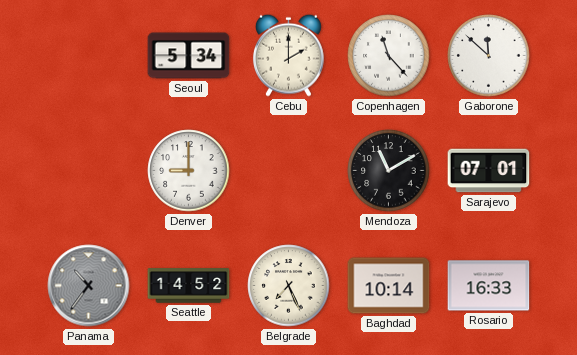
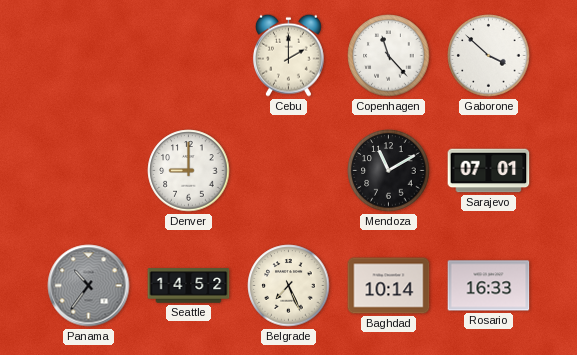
Seoul: 5:34 -> none (189, 56)
Gaborone: 11:52 -> 3:52 (489, 56)
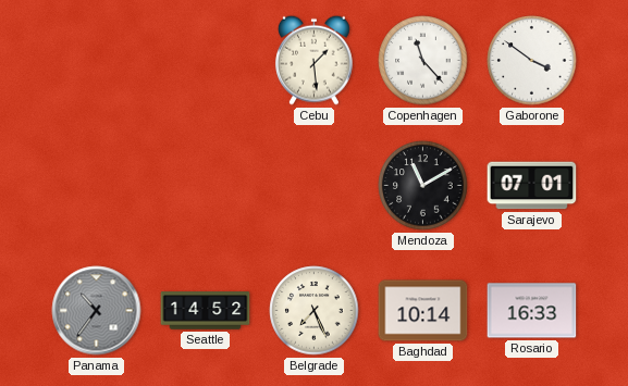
Cebu: 2:00 -> 1:29 (313, 60)
Gaborone: 3:52 -> 3:51 (532, 61)
Denver: 9:00 -> none (189, 171)
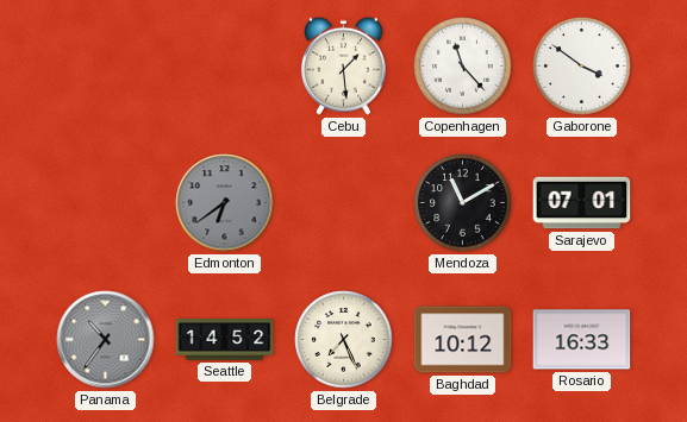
Edmonton: none -> 6:39 (225, 203)
Baghdad: 10:14 -> 10:12 (463, 340)
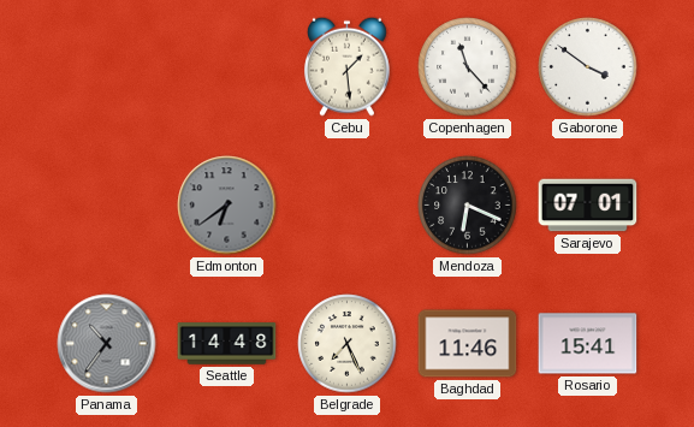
Mendoza: 11:10 -> 6:19 (468, 206)
Seattle: 14:52 -> 14:48 (227, 344)
Baghdad: 10:12 -> 11:46 (468, 344)
Rosario: 16:33 -> 15:41 (588, 344)
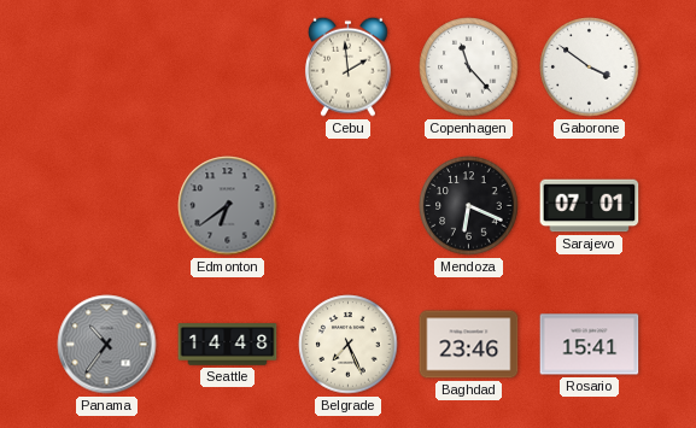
Cebu: 1:29 -> 1:59 (347, 66)
Baghdad: 11:46 -> 23:46 (469, 345)
